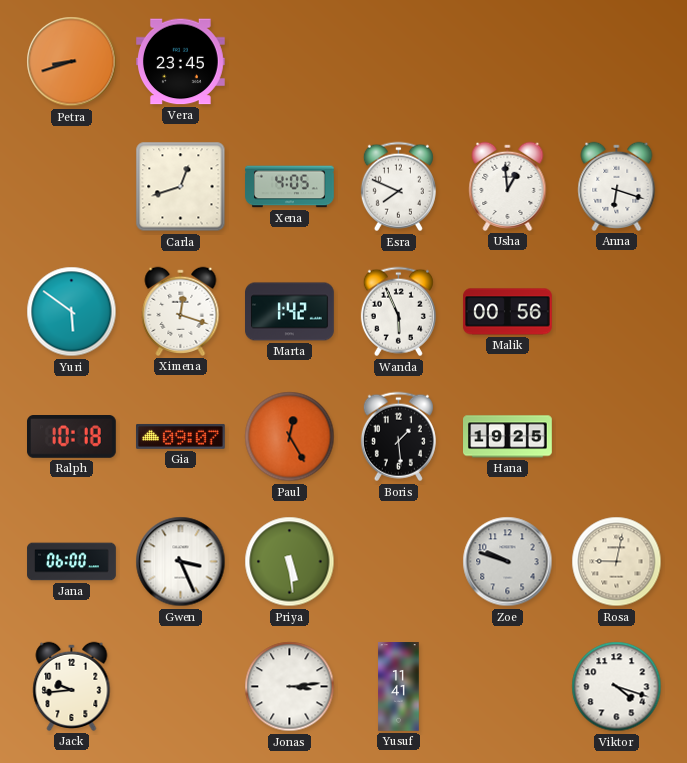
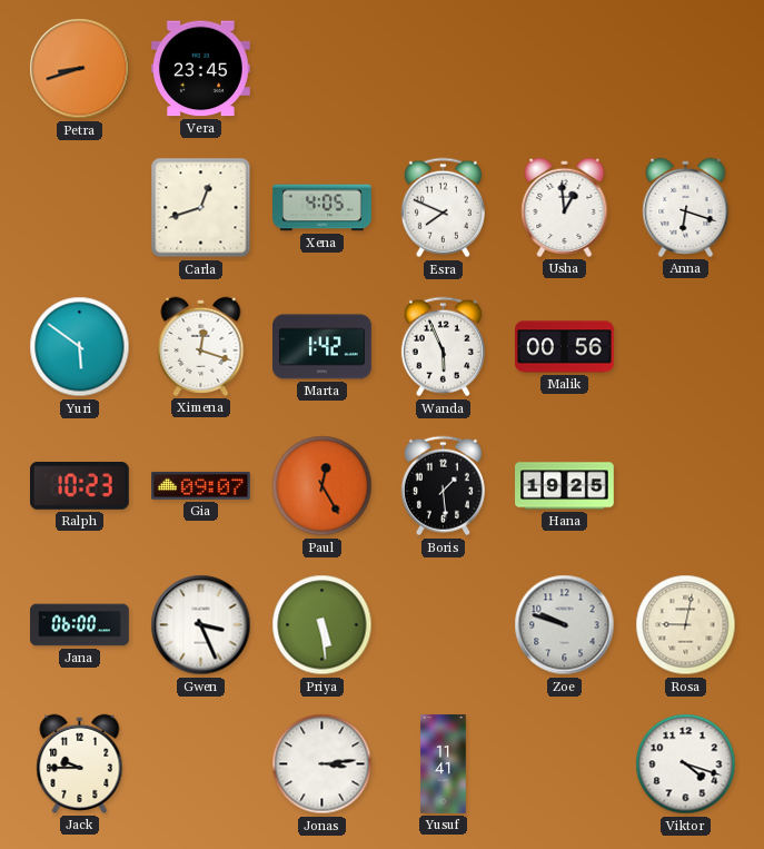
Ralph: 10:18 -> 10:23 (80, 486)
Jack: 9:44 -> 9:45 (80, 763)
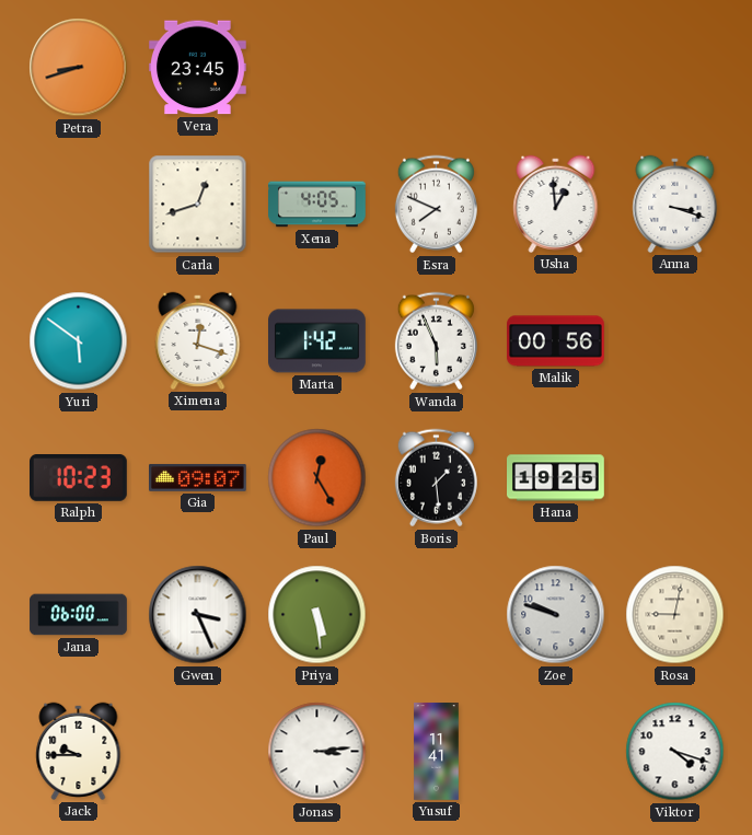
Anna: 6:18 -> 3:18 (675, 204)
